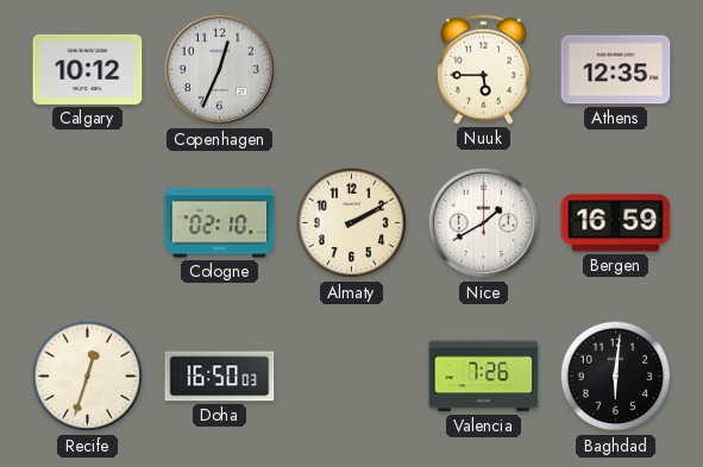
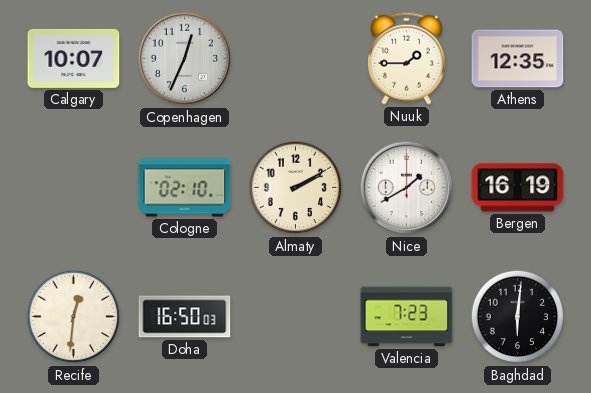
Calgary: 10:12 -> 10:07 (74, 58)
Nuuk: 5:45 -> 1:45 (407, 58)
Bergen: 16:59 -> 16:19 (518, 188)
Recife: 12:33 -> 12:31 (74, 317)
Valencia: 7:26 -> 7:23 (407, 317)
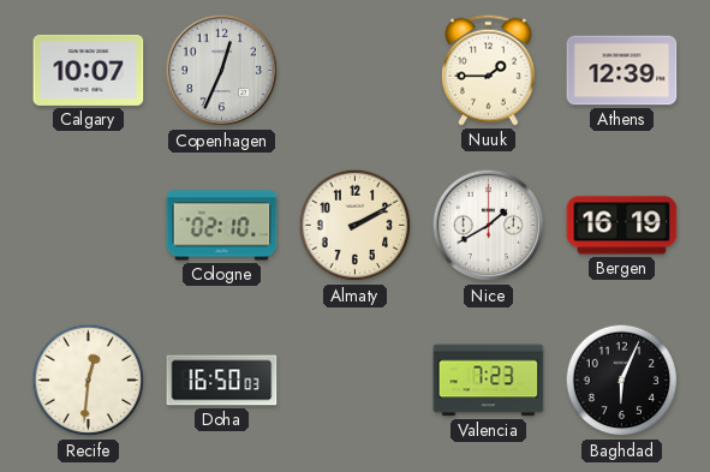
Athens: 12:35 -> 12:39 (622, 71)
Baghdad: 6:01 -> 6:04 (622, 381)
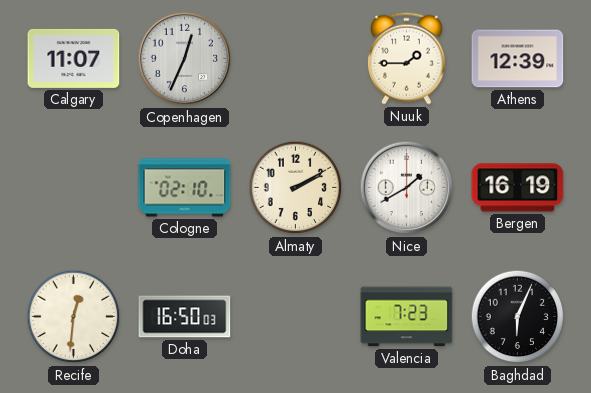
Calgary: 10:07 -> 11:07 (74, 58)
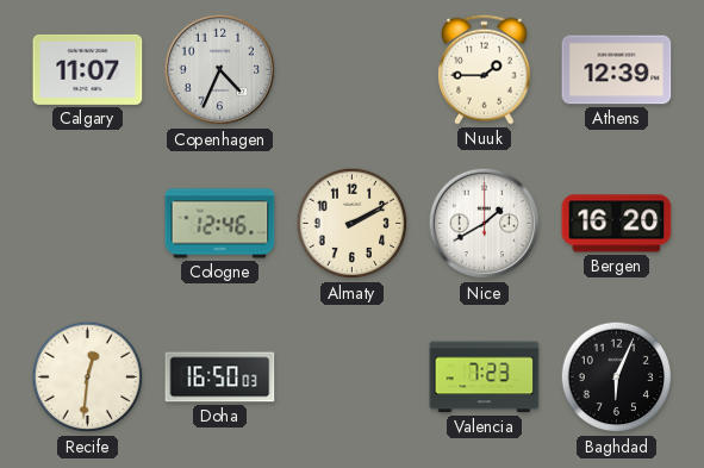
Copenhagen: 12:34 -> 4:34 (220, 70)
Cologne: 02:10 -> 12:46 (220, 224)
Bergen: 16:19 -> 16:20 (617, 224)
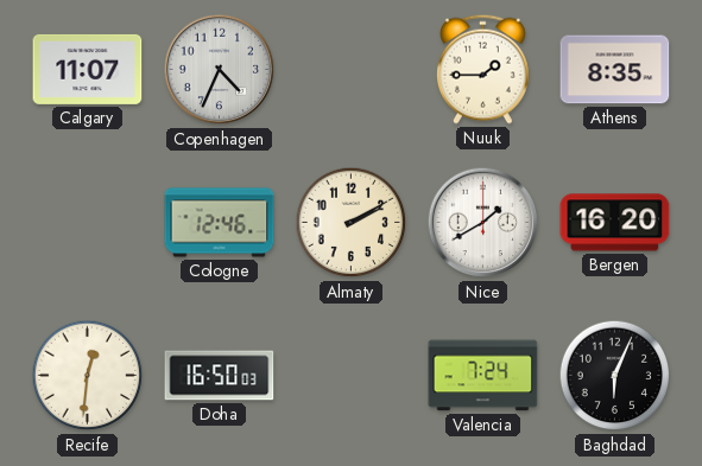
Athens: 12:39 -> 8:35 (615, 70)
Valencia: 7:23 -> 7:24 (483, 376)
